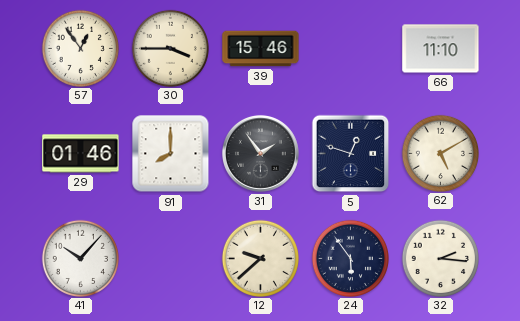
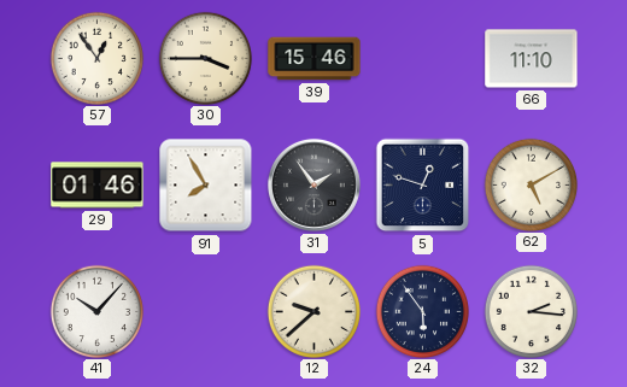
91: 8:00 -> 7:55 (206, 186)
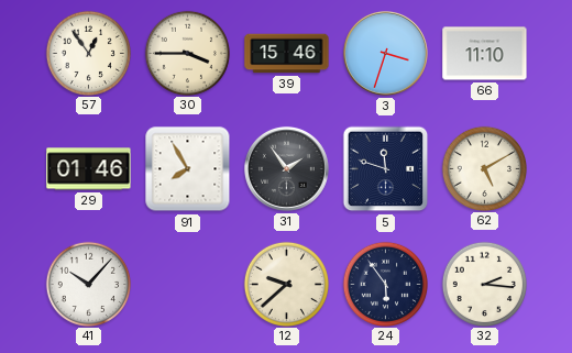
3: none -> 3:33 (385, 53)
5: 12:48 -> 11:48 (386, 169)
